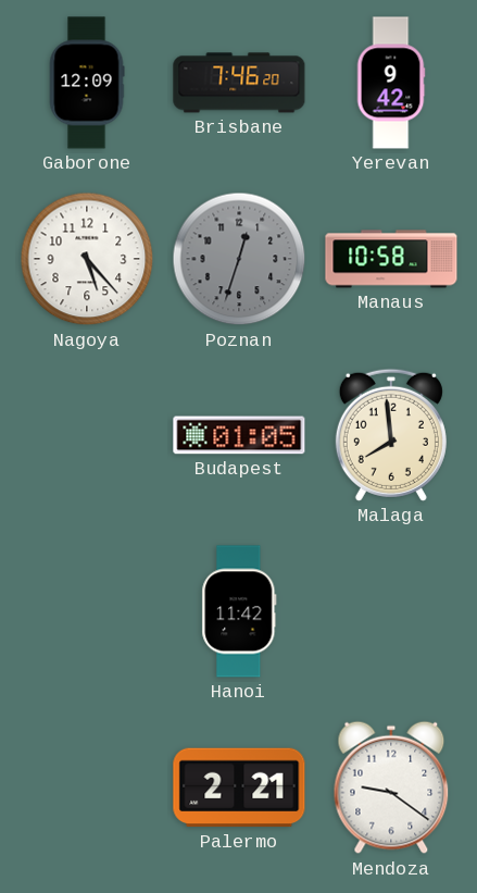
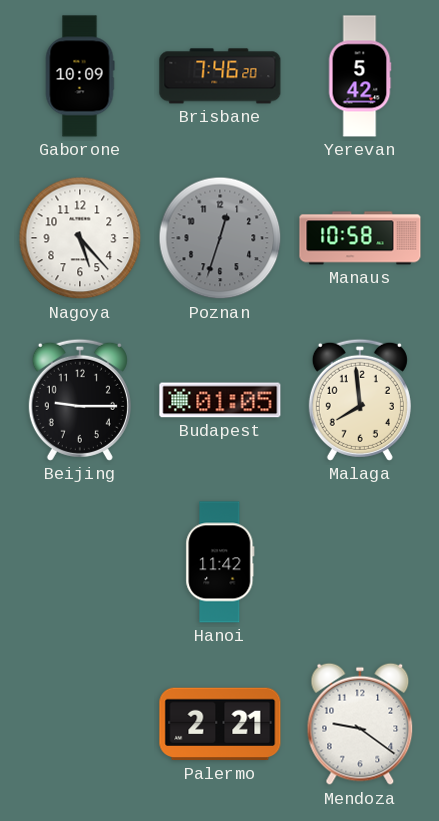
Gaborone: 12:09 -> 10:09 (80, 76)
Yerevan: 9:42 -> 5:42 (360, 76)
Beijing: none -> 9:15 (80, 400)
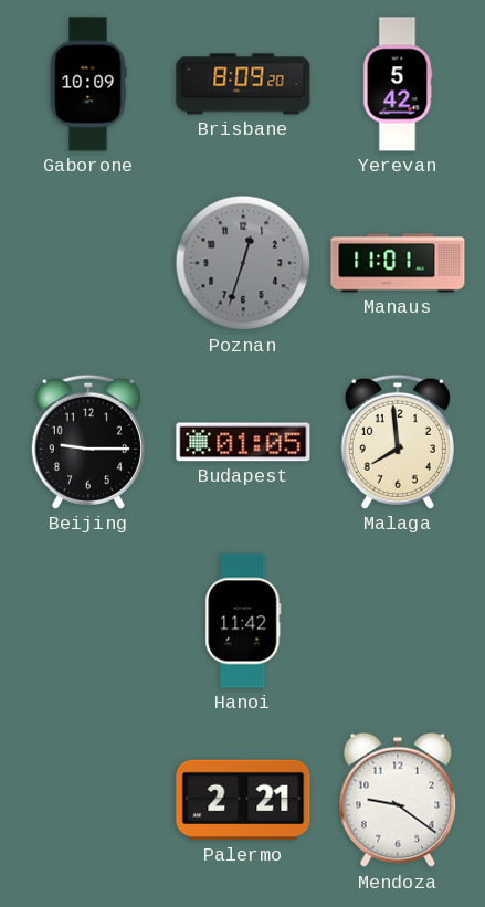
Brisbane: 7:46 -> 8:09 (243, 84)
Nagoya: 5:23 -> none (80, 238)
Manaus: 10:58 -> 11:01 (398, 263)
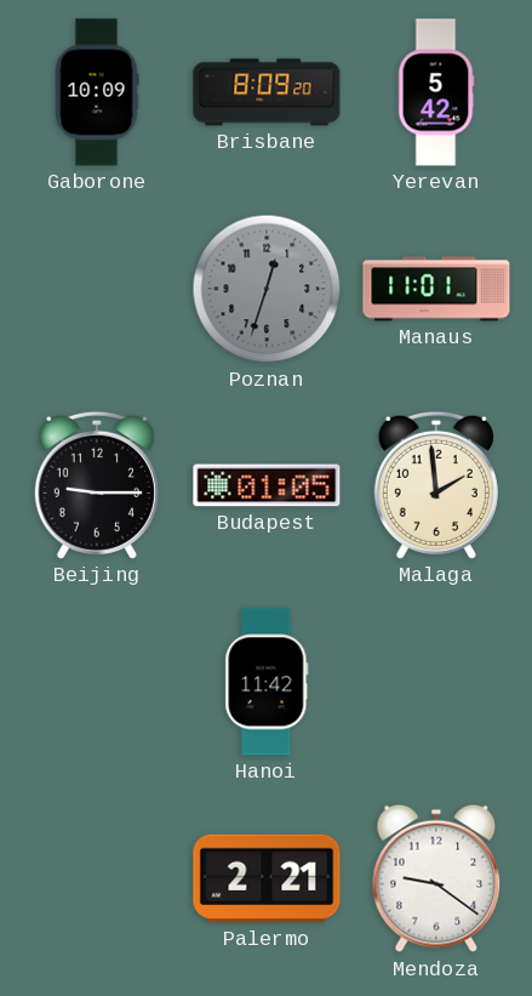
Malaga: 7:59 -> 1:59 (436, 485)
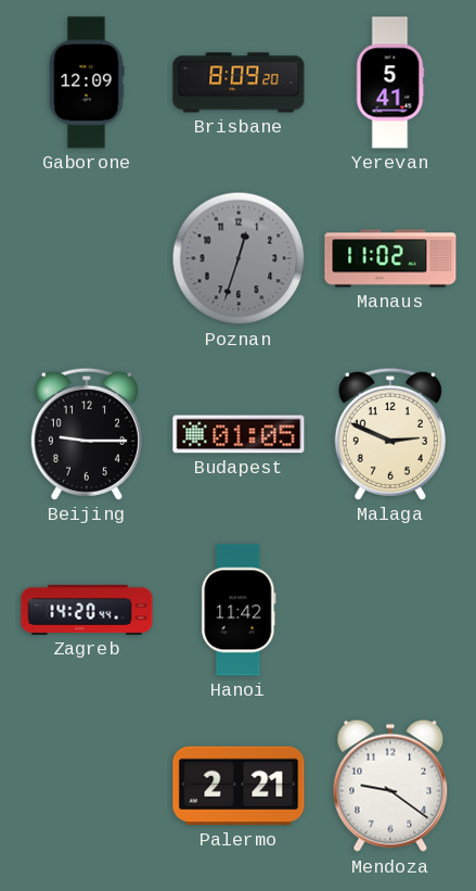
Gaborone: 10:09 -> 12:09 (87, 82)
Yerevan: 5:42 -> 5:41 (390, 82)
Manaus: 11:01 -> 11:02 (390, 258)
Malaga: 1:59 -> 2:49 (390, 434)
Zagreb: none -> 14:20 (87, 610)
